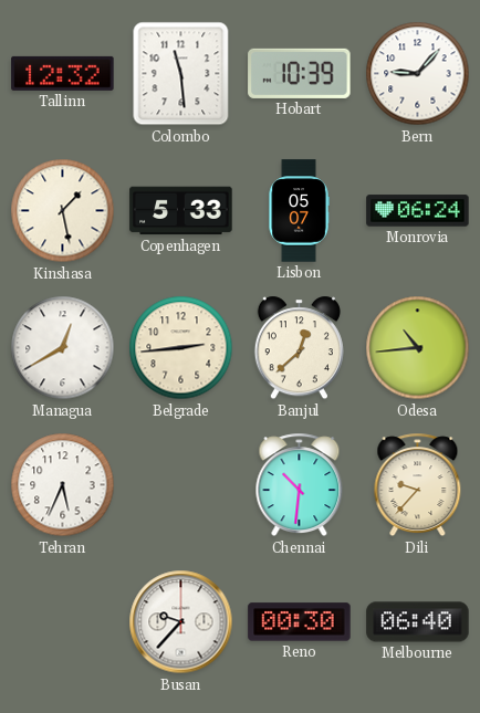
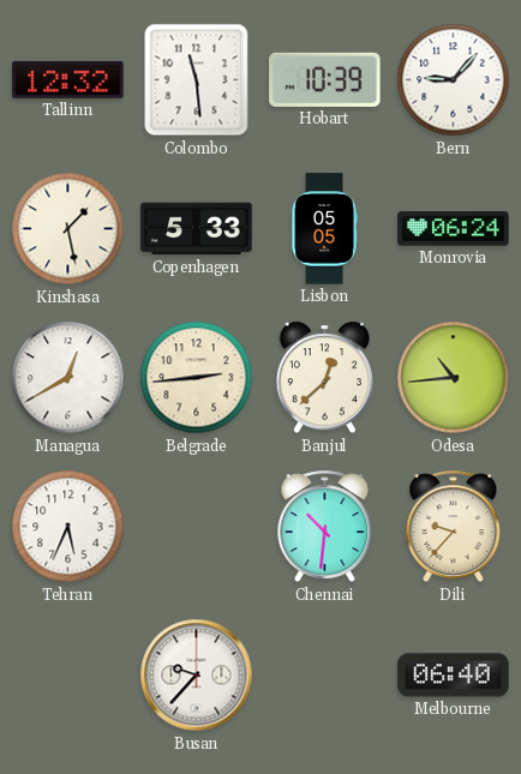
Lisbon: 05:07 -> 05:05 (324, 229)
Reno: 00:30 -> none (300, 622)
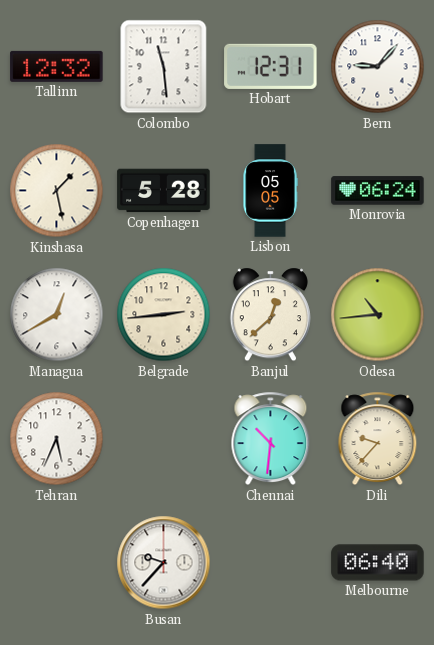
Hobart: 10:39 -> 12:31 (271, 66)
Copenhagen: 5:33 -> 5:28 (164, 191)
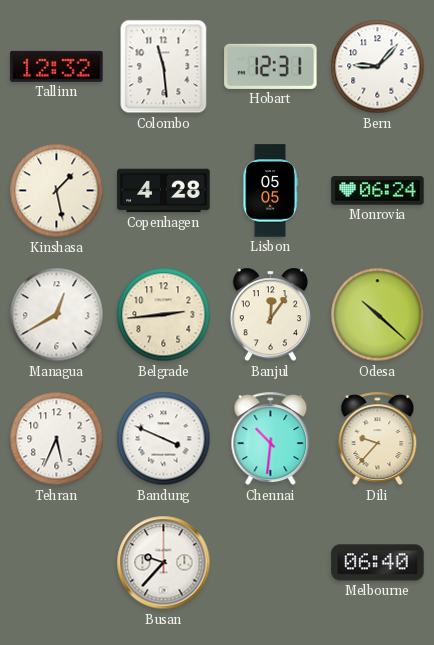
Copenhagen: 5:28 -> 4:28 (164, 191)
Banjul: 12:38 -> 12:06 (270, 315)
Odesa: 10:44 -> 10:22 (378, 315)
Bandung: none -> 3:49 (164, 439)
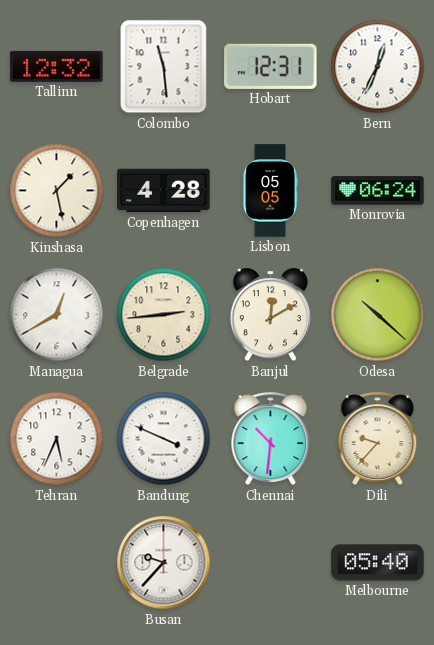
Bern: 9:07 -> 12:34 (378, 67)
Banjul: 12:06 -> 12:10 (270, 315)
Melbourne: 06:40 -> 05:40 (378, 563)
